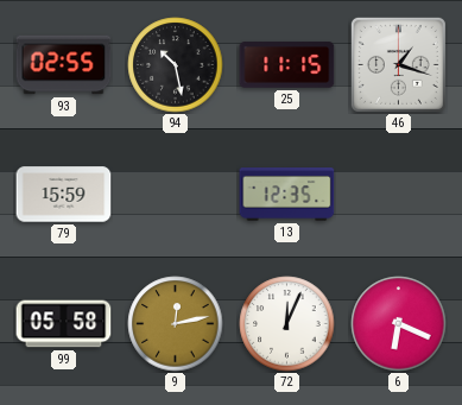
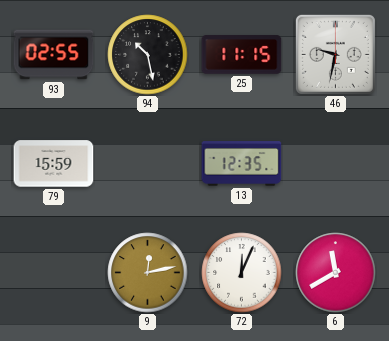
46: 1:18 -> 9:32 (335, 54)
99: 05:58 -> none (64, 324)
6: 6:19 -> 11:40 (336, 273)
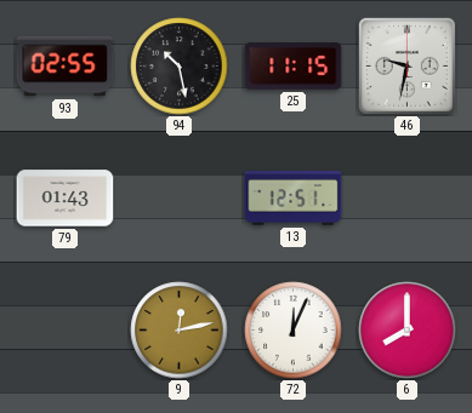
79: 15:59 -> 01:43 (66, 199)
13: 12:35 -> 12:51 (294, 199)
6: 11:40 -> 8:00 (408, 331)
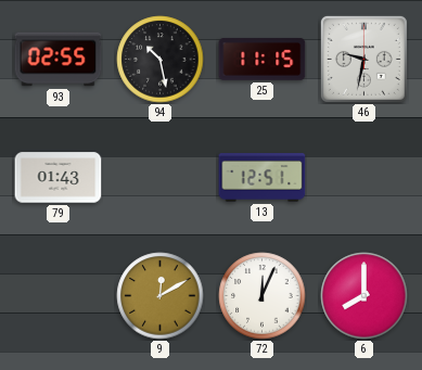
9: 12:13 -> 12:10 (161, 296)
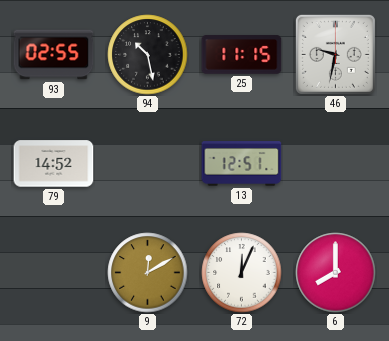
79: 01:43 -> 14:52 (54, 164)
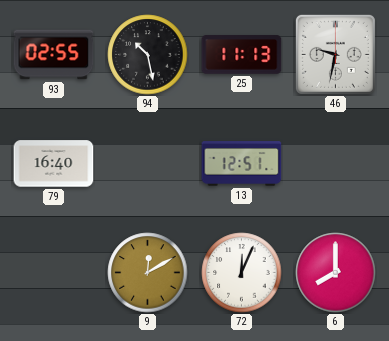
25: 11:15 -> 11:13 (242, 55)
79: 14:52 -> 16:40 (54, 164)
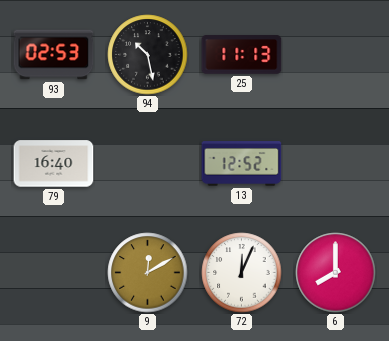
93: 02:55 -> 02:53 (54, 55)
46: 9:32 -> none (335, 54)
13: 12:51 -> 12:52 (242, 164)
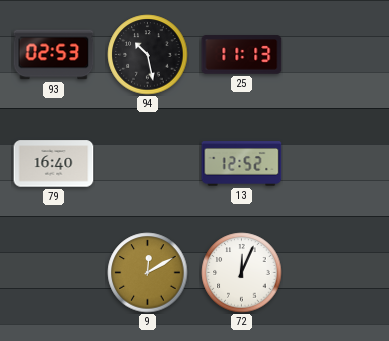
6: 8:00 -> none (336, 273)
